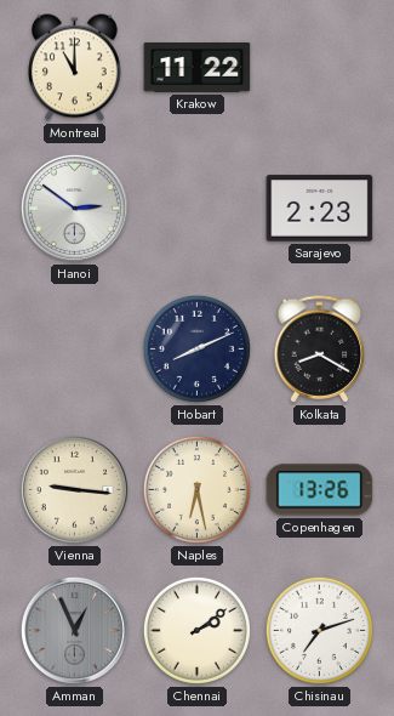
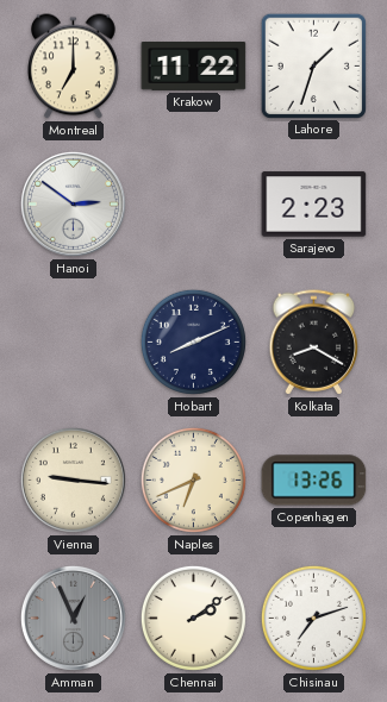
Montreal: 11:00 -> 7:00 (74, 67)
Lahore: none -> 1:33 (313, 65)
Naples: 6:28 -> 6:41 (193, 480)
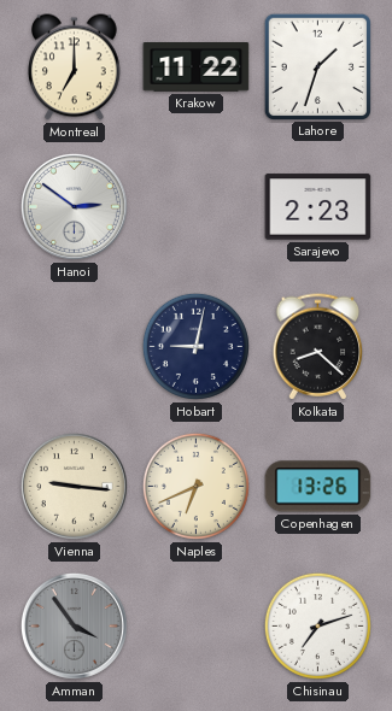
Hobart: 8:11 -> 9:02 (195, 346)
Kolkata: 8:20 -> 8:22 (318, 347)
Amman: 12:56 -> 3:54 (74, 625)
Chennai: 2:09 -> none (193, 618)
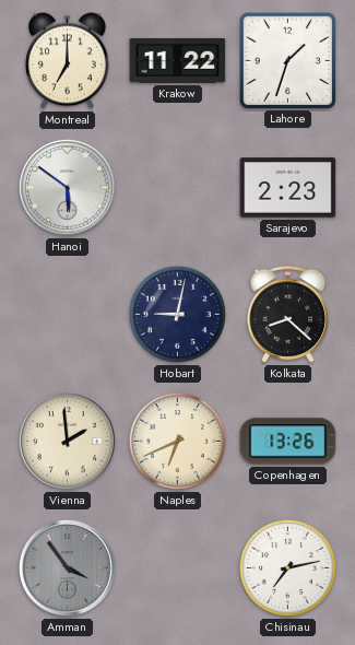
Hanoi: 2:51 -> 5:51 (67, 187)
Vienna: 9:16 -> 1:59 (67, 441)
Chisinau: 7:12 -> 7:13 (287, 567)
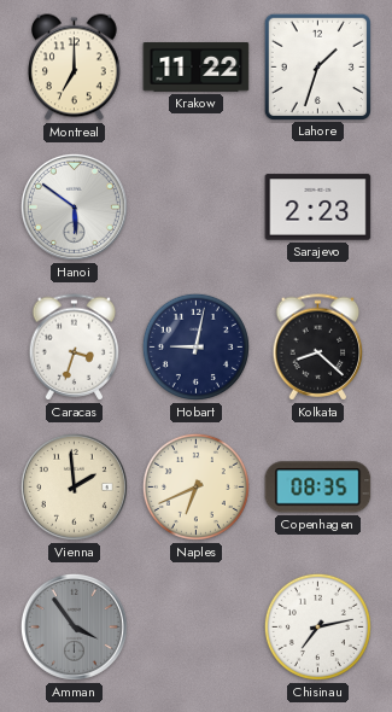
Caracas: none -> 3:33 (75, 348)
Copenhagen: 13:26 -> 08:35 (318, 488)
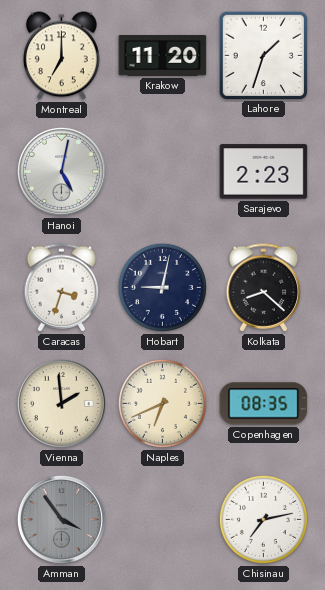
Krakow: 11:22 -> 11:20 (163, 56)
Hanoi: 5:51 -> 5:02 (61, 171)
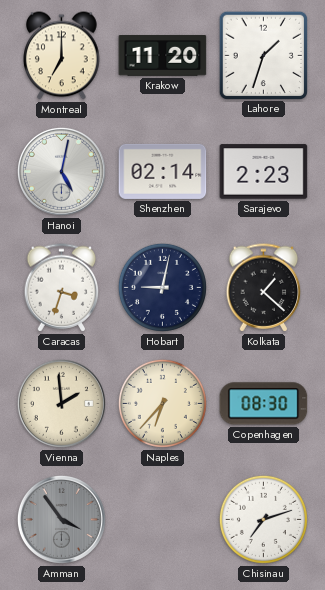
Shenzhen: none -> 02:14 (163, 171)
Kolkata: 8:22 -> 1:22 (264, 288)
Naples: 6:41 -> 6:37 (162, 403)
Copenhagen: 08:35 -> 08:30 (264, 404)
Chisinau: 7:13 -> 7:12 (263, 519)
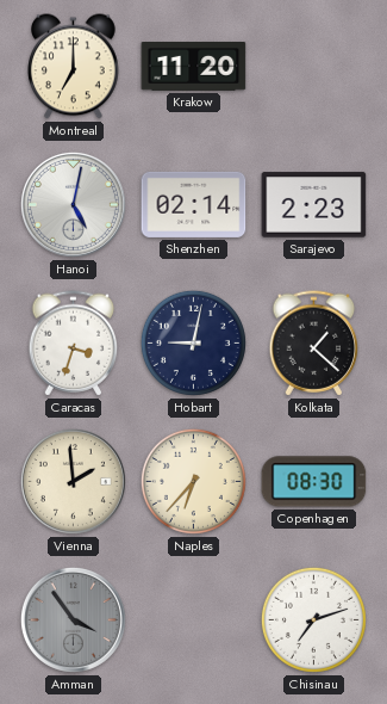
Lahore: 1:33 -> none (263, 55)
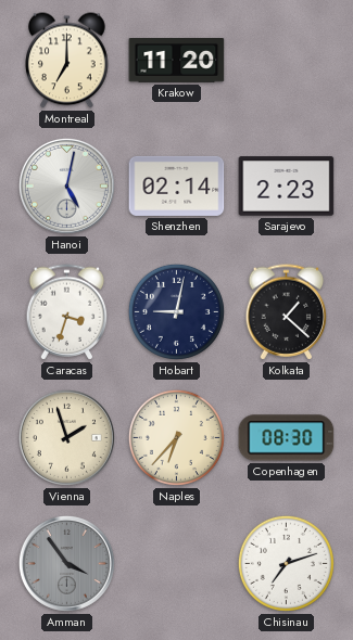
Vienna: 1:59 -> 1:57 (66, 437)
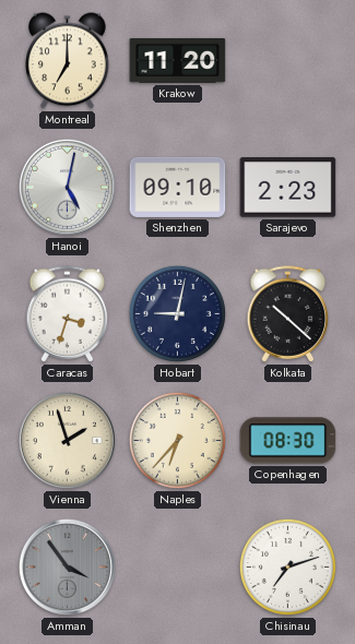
Shenzhen: 02:14 -> 09:10 (178, 187)
Kolkata: 1:22 -> 10:22 (288, 314)
